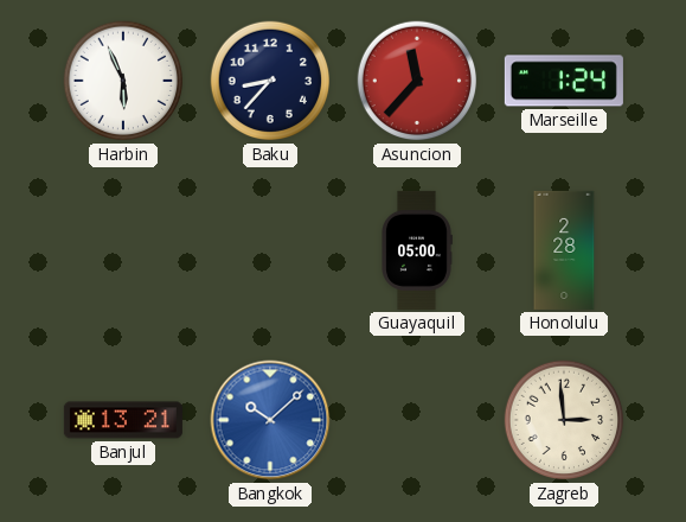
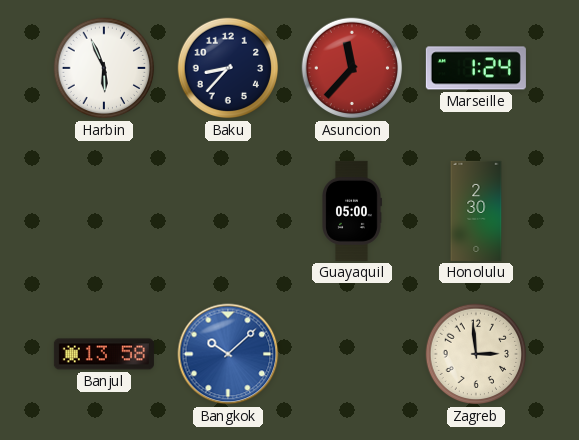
Honolulu: 2:28 -> 2:30 (476, 211)
Banjul: 13:21 -> 13:58 (104, 354)
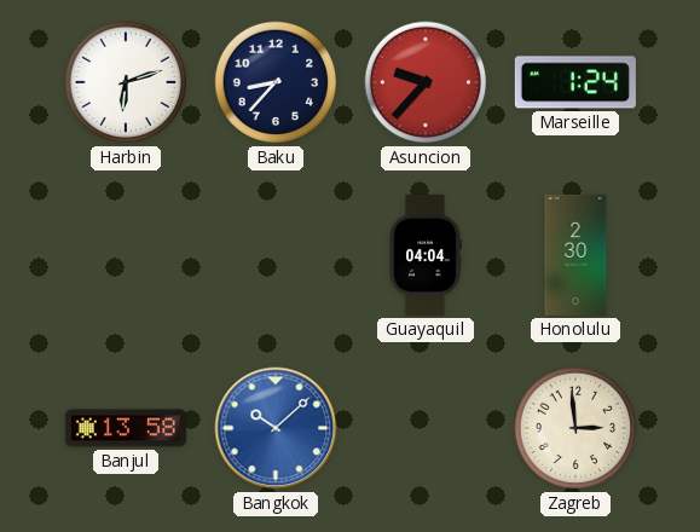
Harbin: 5:56 -> 6:12 (126, 82)
Asuncion: 11:37 -> 9:37 (426, 82)
Guayaquil: 05:00 -> 04:04 (426, 255)
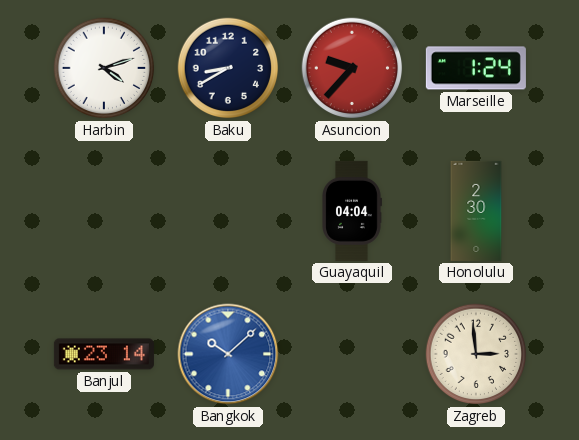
Harbin: 6:12 -> 4:12 (104, 68)
Baku: 8:37 -> 8:40 (228, 68)
Banjul: 13:58 -> 23:14 (104, 354)
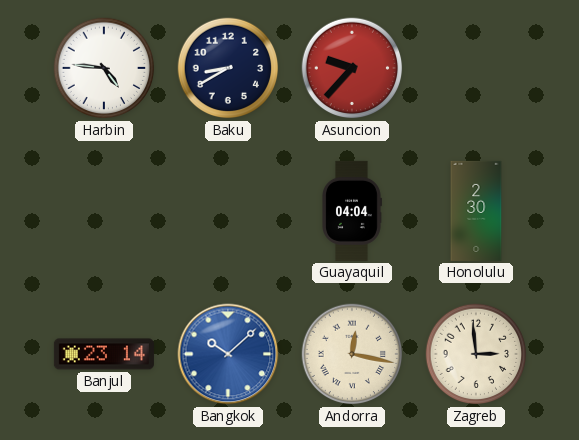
Harbin: 4:12 -> 4:46 (104, 68)
Marseille: 1:24 -> none (476, 68)
Andorra: none -> 12:17 (352, 354)
